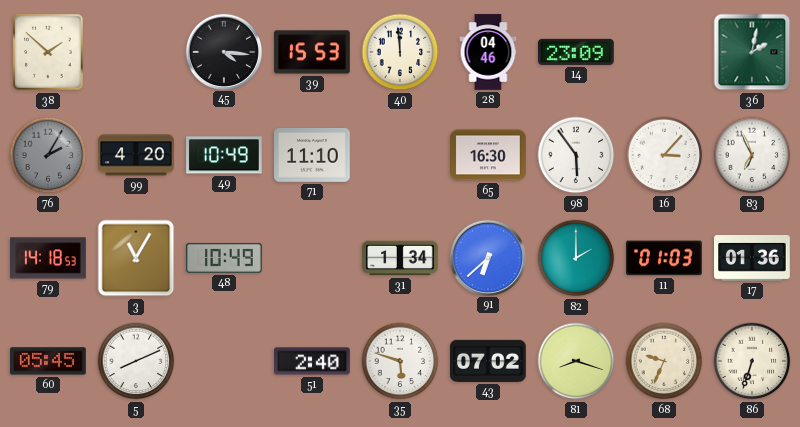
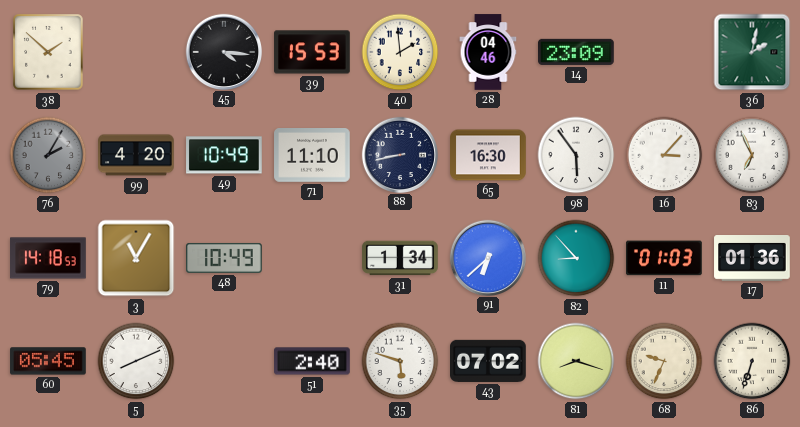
40: 11:59 -> 1:59 (400, 52)
88: none -> 8:43 (399, 154)
82: 2:00 -> 8:53 (576, 258)
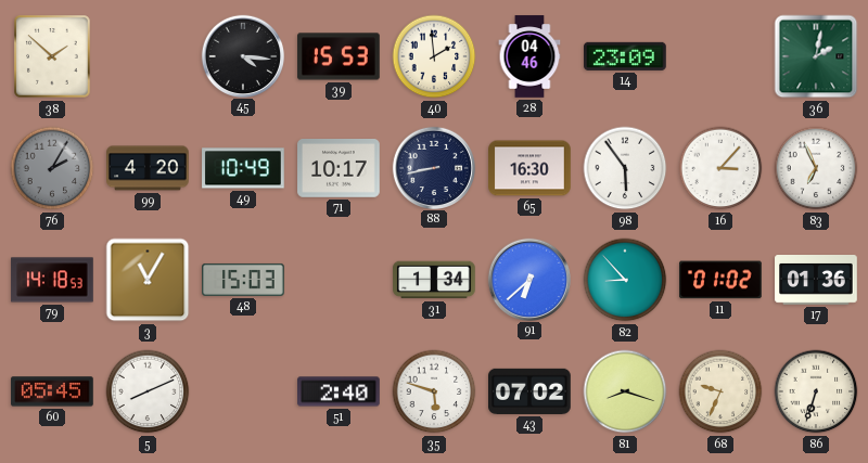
71: 11:10 -> 10:17 (339, 169)
48: 10:49 -> 15:03 (243, 280)
11: 01:03 -> 01:02 (722, 280)
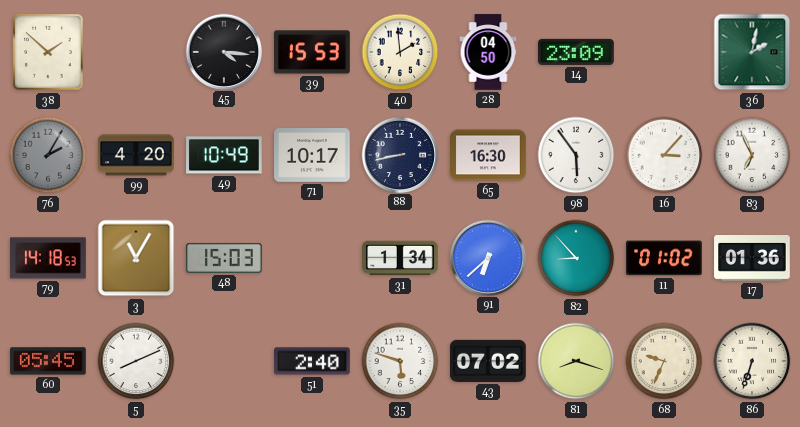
28: 04:46 -> 04:50 (488, 52)
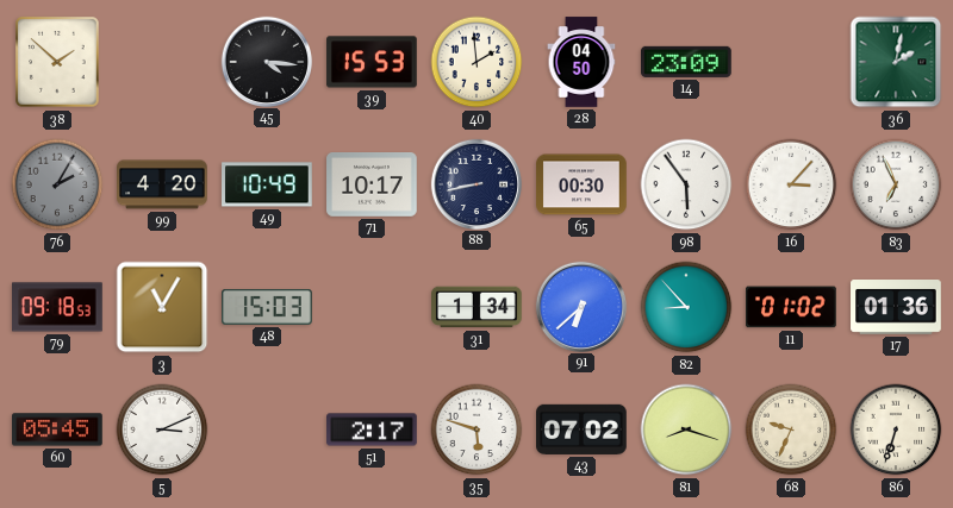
65: 16:30 -> 00:30 (581, 184)
79: 14:18 -> 09:18 (57, 307)
5: 8:11 -> 3:11 (162, 429)
51: 2:40 -> 2:17 (372, 429)
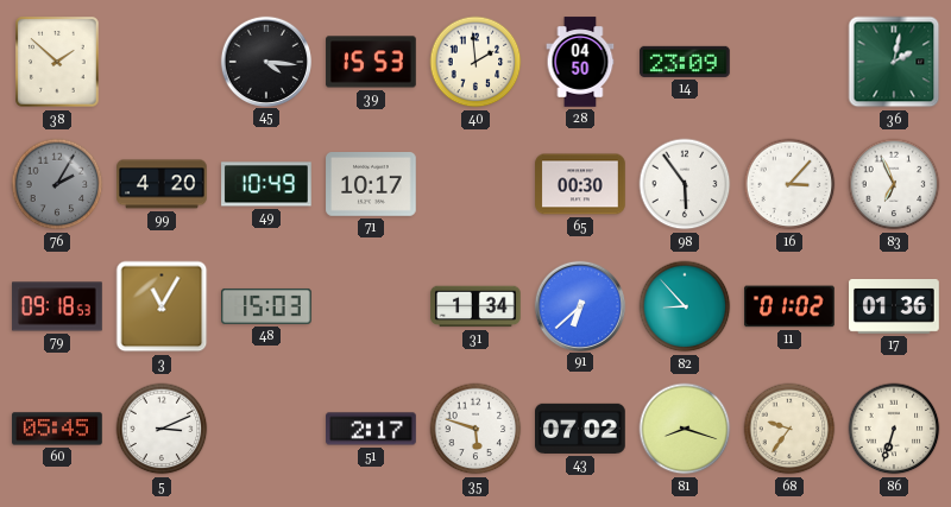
88: 8:43 -> none (475, 183)
68: 9:34 -> 9:36 (789, 429)
